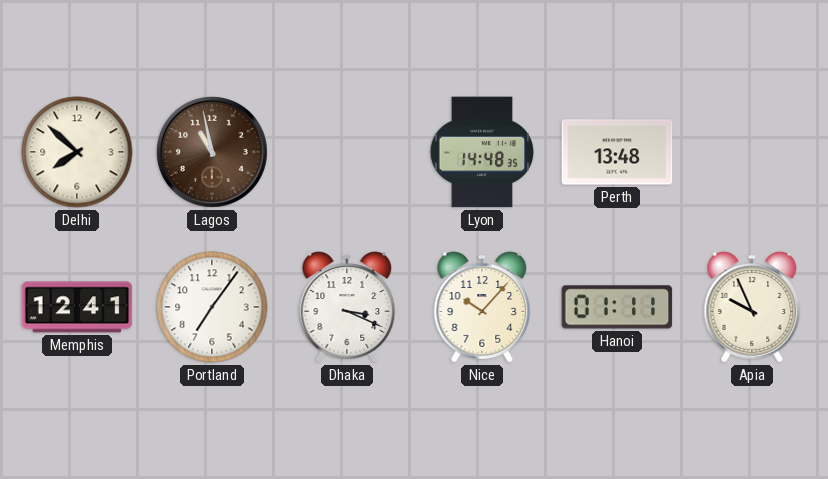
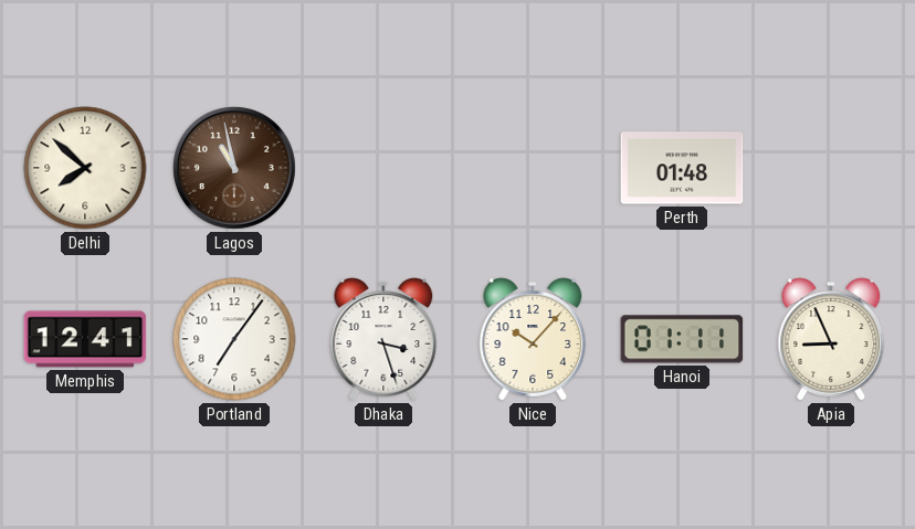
Lyon: 14:48 -> none (482, 152)
Perth: 13:48 -> 01:48 (682, 168)
Dhaka: 3:19 -> 3:27 (383, 339)
Apia: 9:56 -> 8:56 (831, 339)
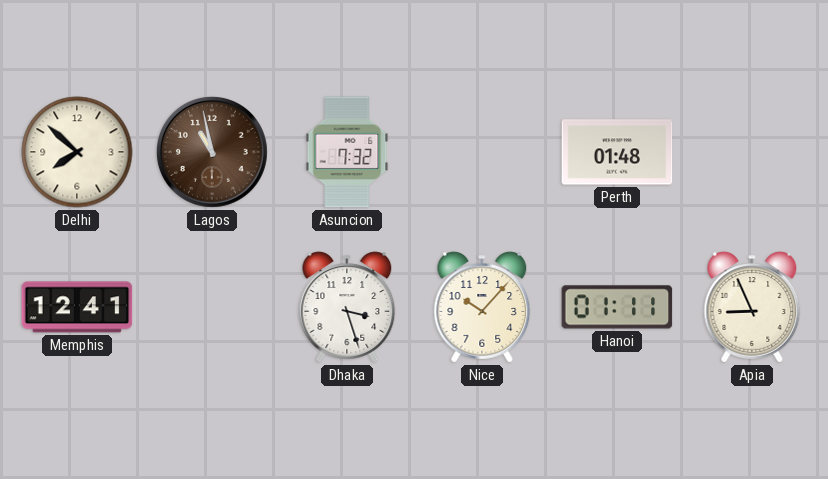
Asuncion: none -> 7:32 (347, 152)
Portland: 7:06 -> none (234, 339)
